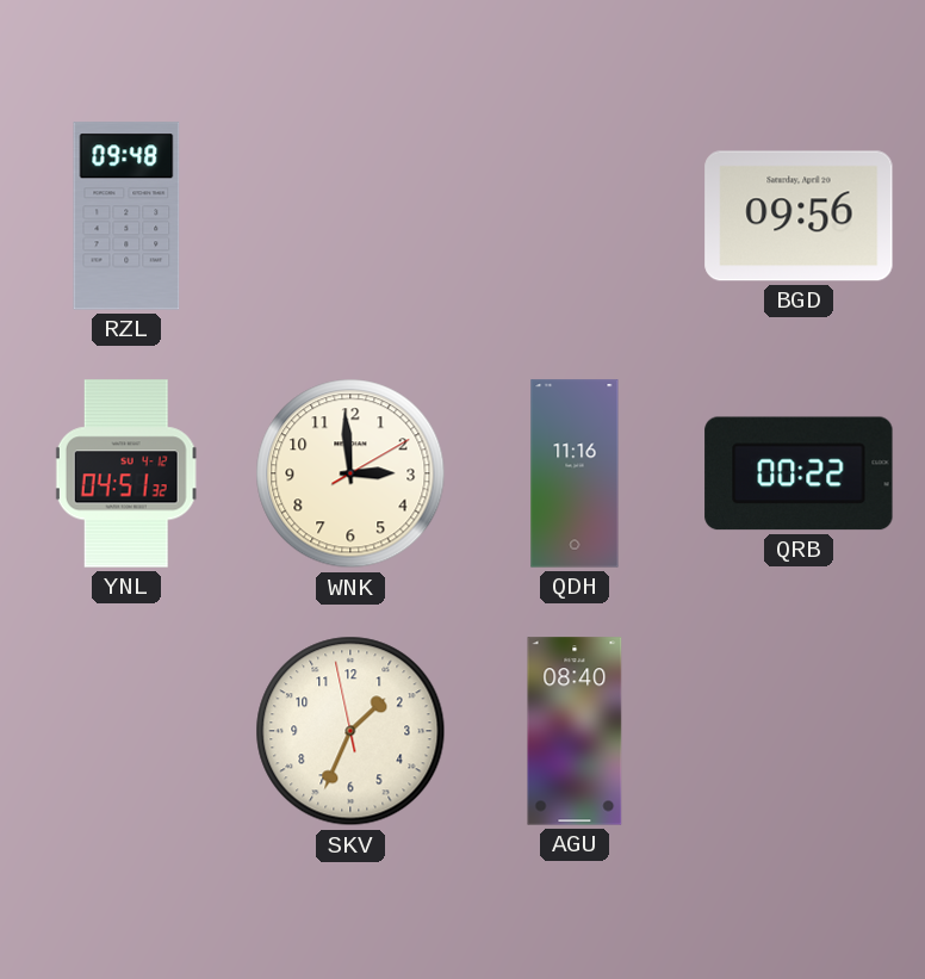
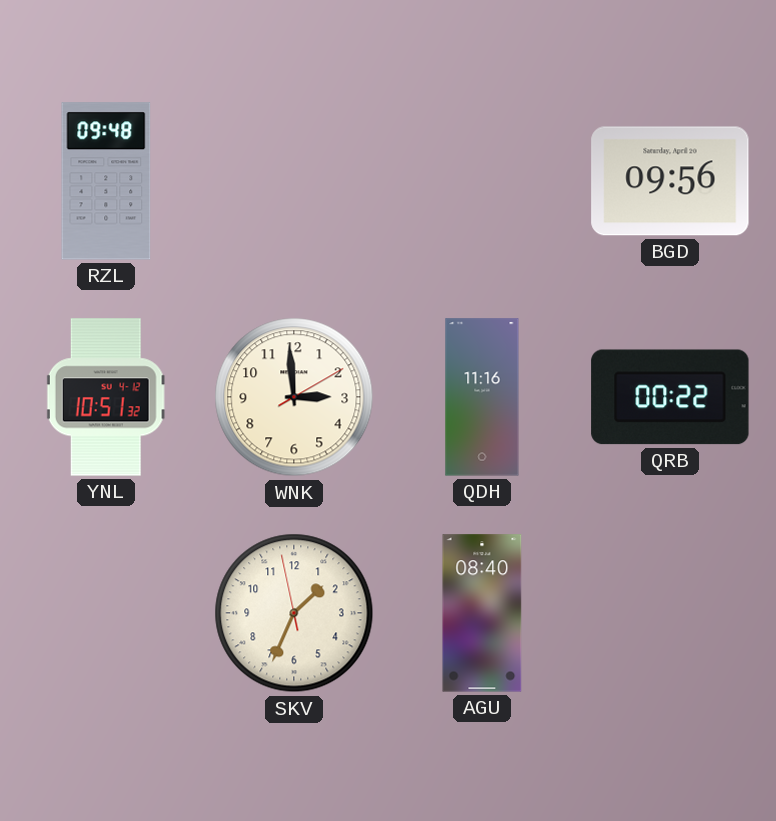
YNL: 04:51 -> 10:51 (106, 397)
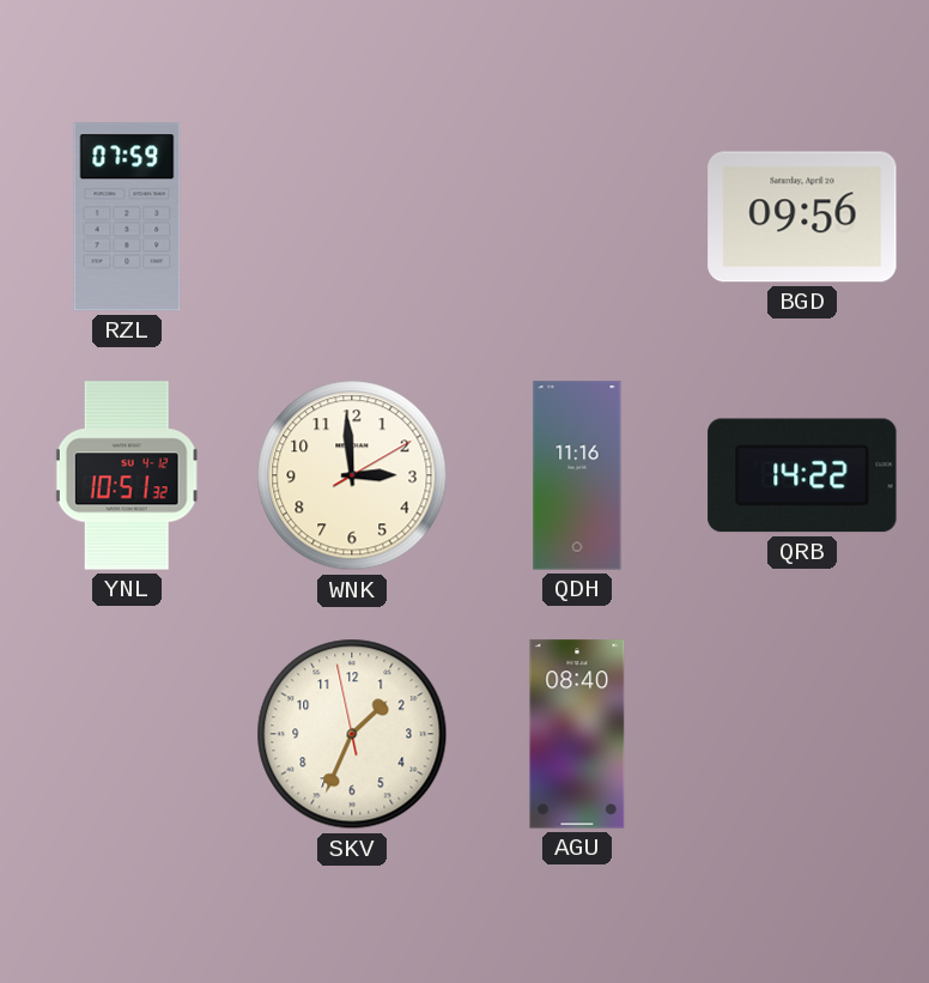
RZL: 09:48 -> 07:59 (127, 217)
QRB: 00:22 -> 14:22 (802, 475)
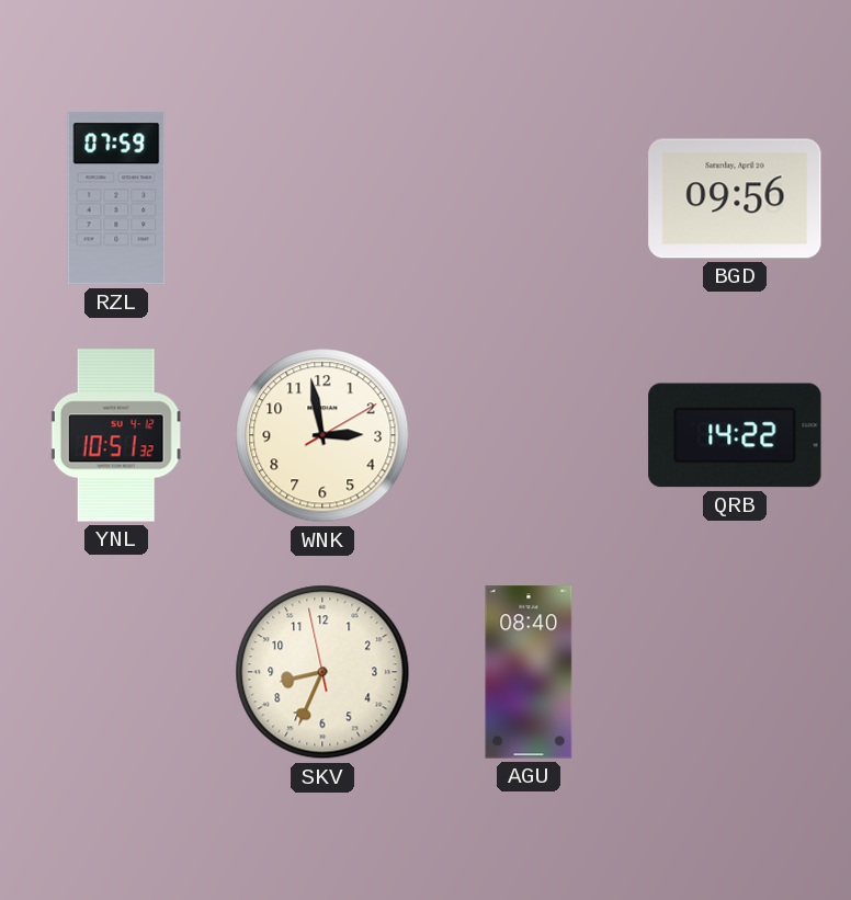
WNK: 2:59 -> 2:58 (322, 435)
QDH: 11:16 -> none (577, 475)
SKV: 1:33 -> 8:33 (322, 672)
